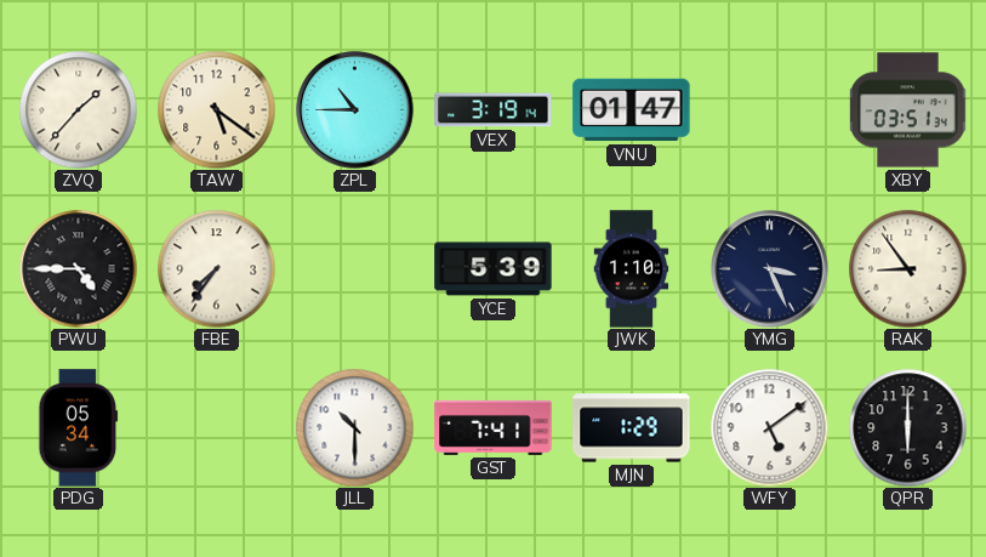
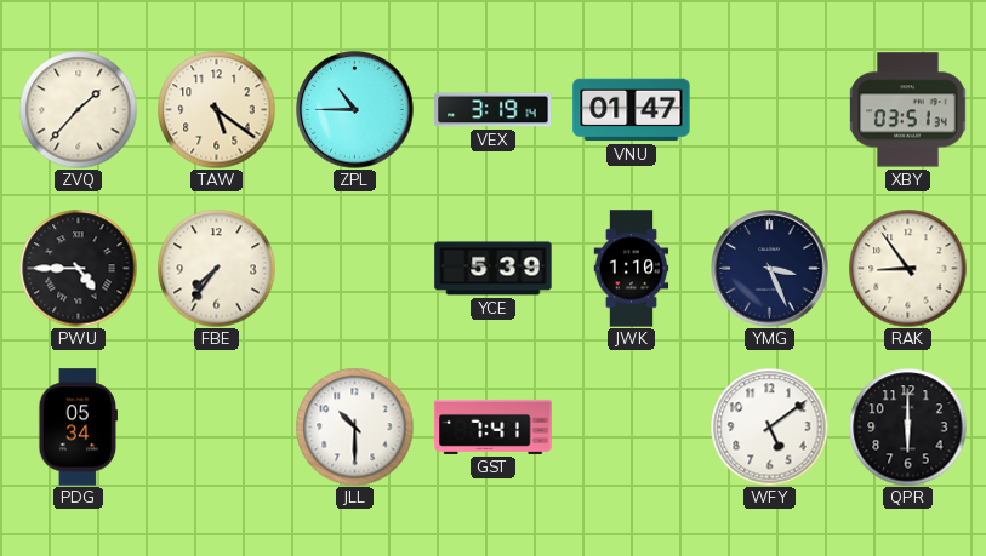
MJN: 1:29 -> none (632, 428)
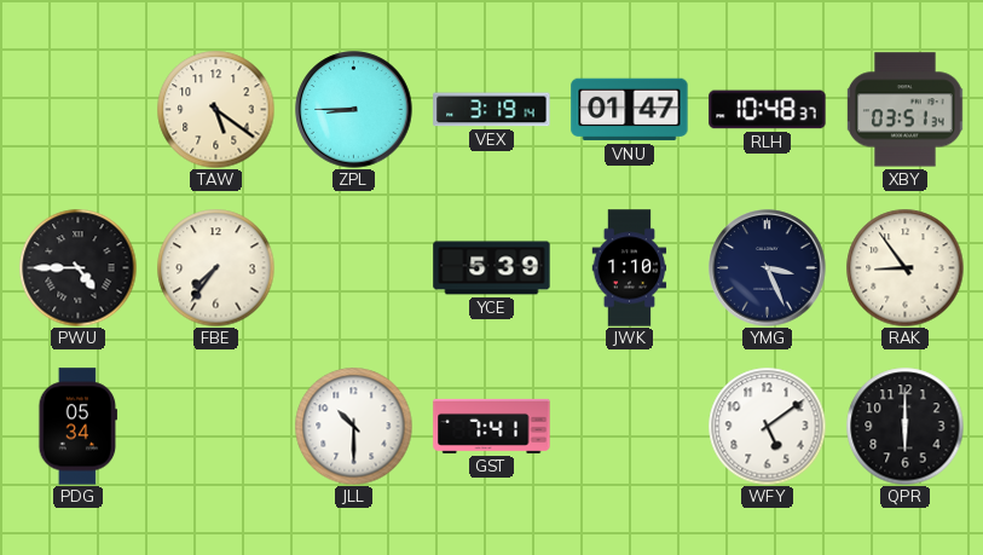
ZVQ: 1:37 -> none (78, 109)
ZPL: 10:45 -> 8:45 (354, 110)
RLH: none -> 10:48 (768, 110)
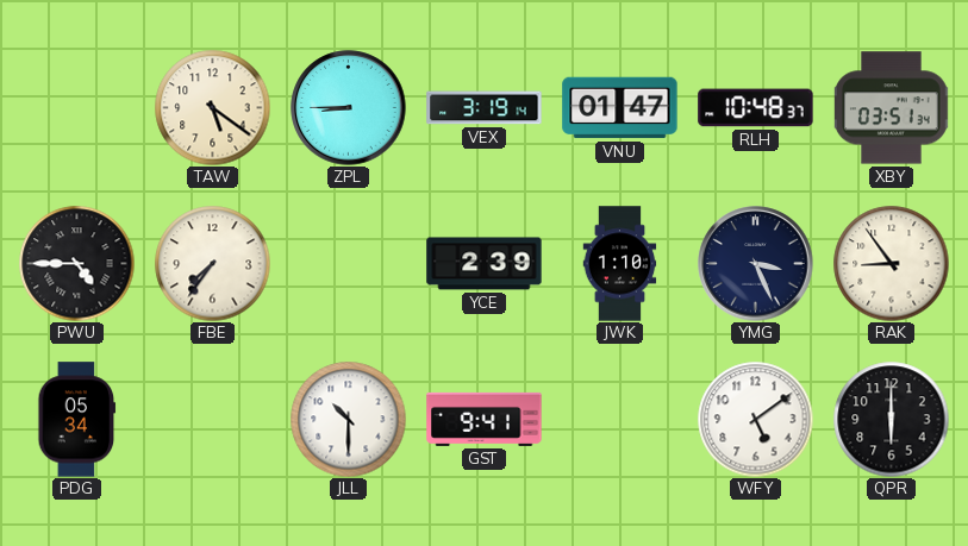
YCE: 5:39 -> 2:39 (485, 264)
GST: 7:41 -> 9:41 (485, 419)
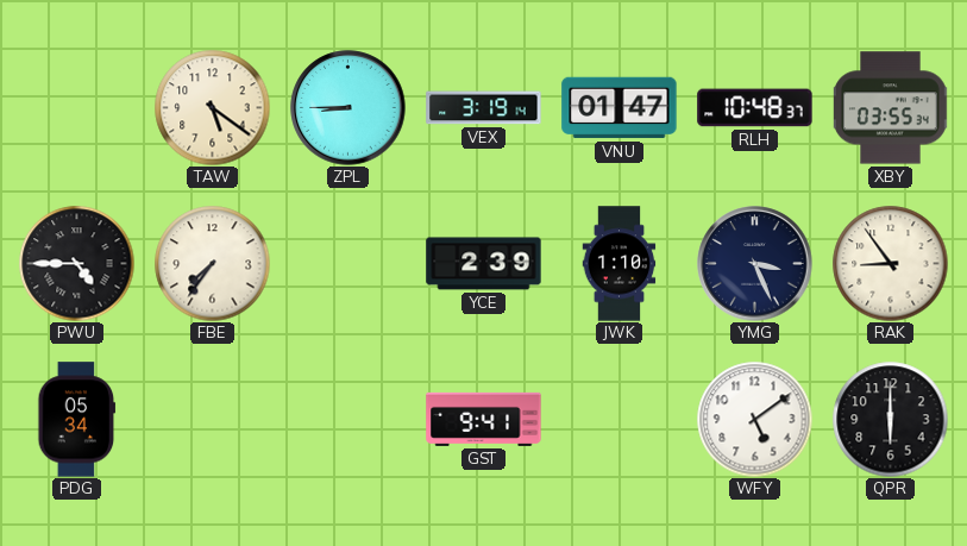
XBY: 03:51 -> 03:55 (890, 108)
JLL: 10:30 -> none (348, 419)
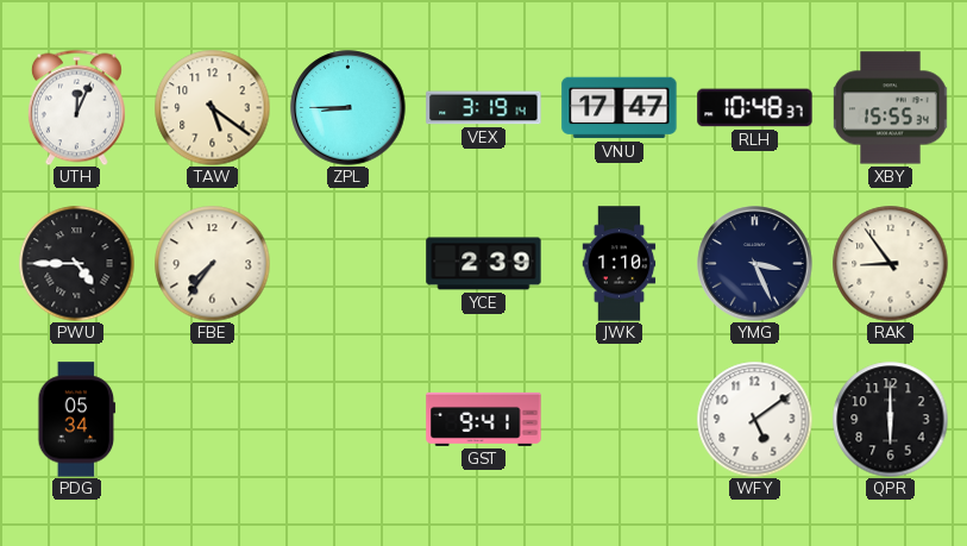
UTH: none -> 12:04 (76, 107)
VNU: 01:47 -> 17:47 (620, 108)
XBY: 03:55 -> 15:55 (890, 108)
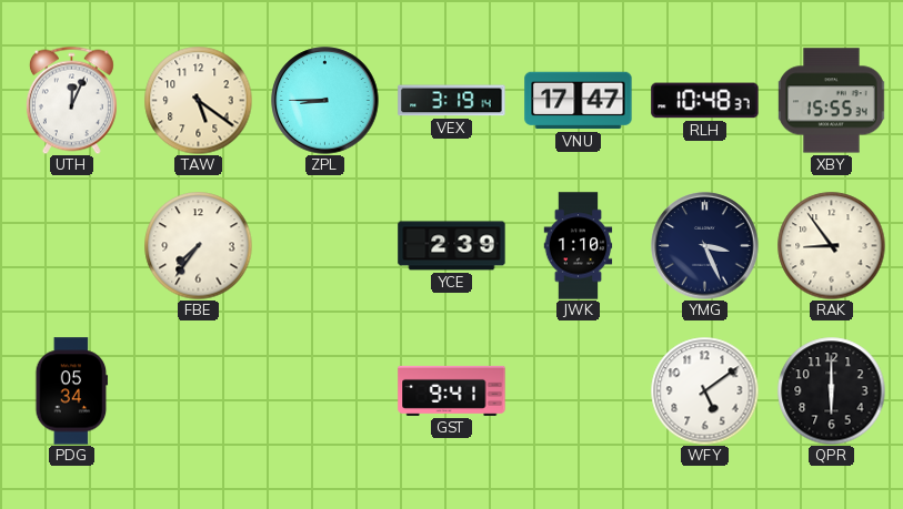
PWU: 4:45 -> none (76, 263)
